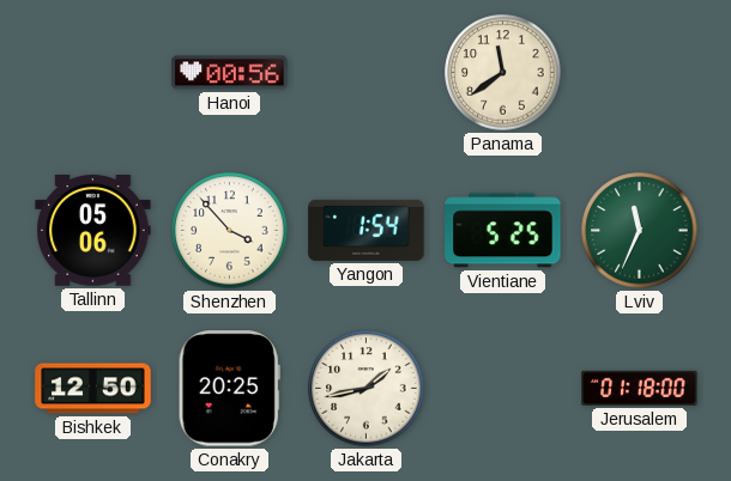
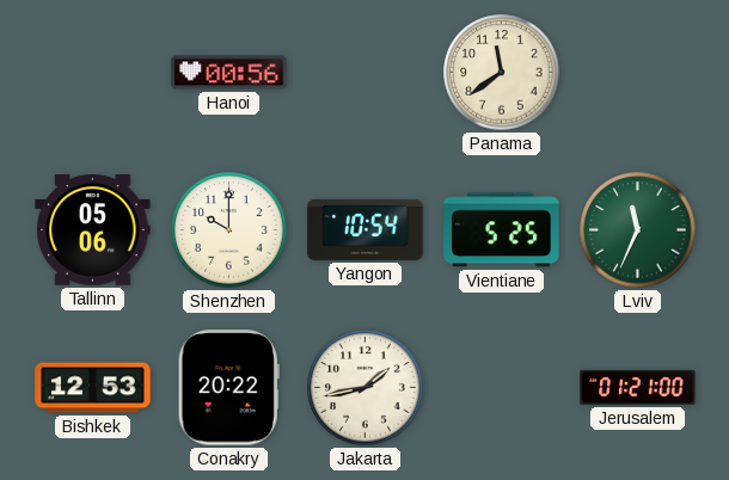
Shenzhen: 3:53 -> 10:00 (229, 230)
Yangon: 1:54 -> 10:54 (366, 229)
Bishkek: 12:50 -> 12:53 (93, 388)
Conakry: 20:25 -> 20:22 (228, 388)
Jerusalem: 01:18 -> 01:21 (638, 387)
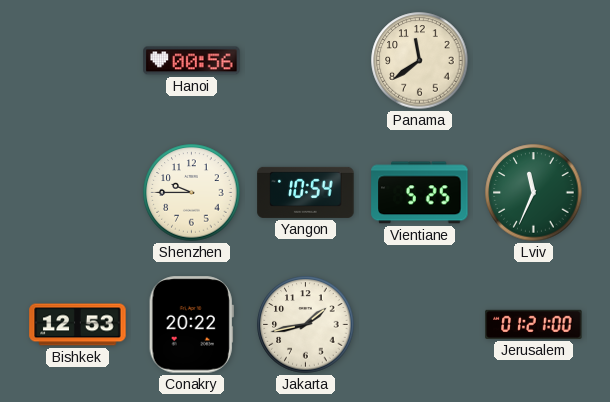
Tallinn: 05:06 -> none (93, 230)
Shenzhen: 10:00 -> 9:45 (192, 193)
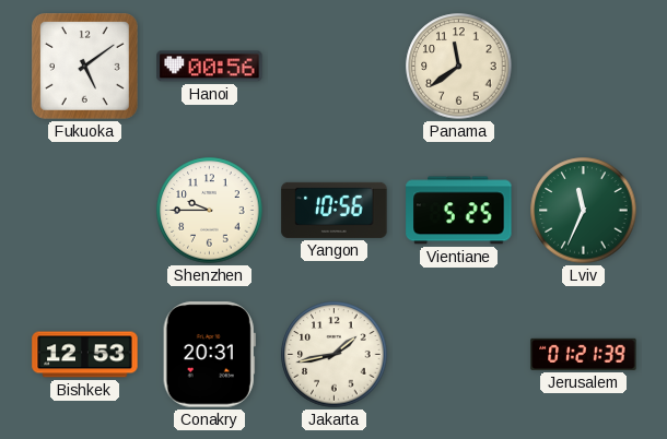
Fukuoka: none -> 5:09 (85, 67)
Yangon: 10:54 -> 10:56 (335, 210)
Conakry: 20:22 -> 20:31 (209, 355)
Jerusalem: 01:21:00 -> 01:21:39 (584, 354)
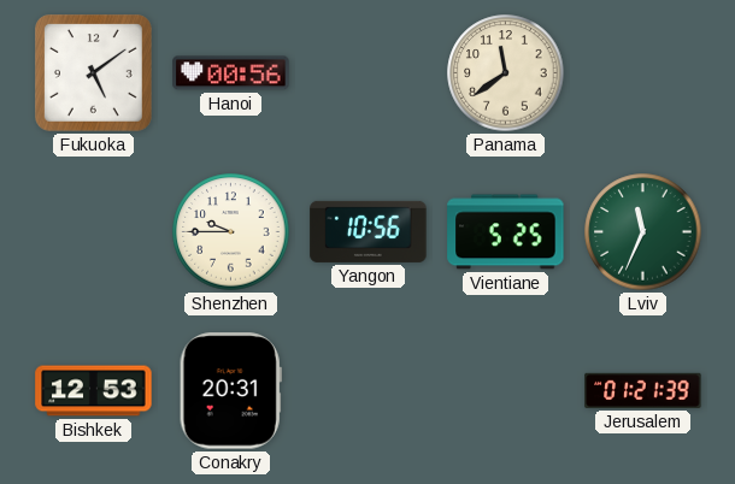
Jakarta: 1:43 -> none (335, 355)
